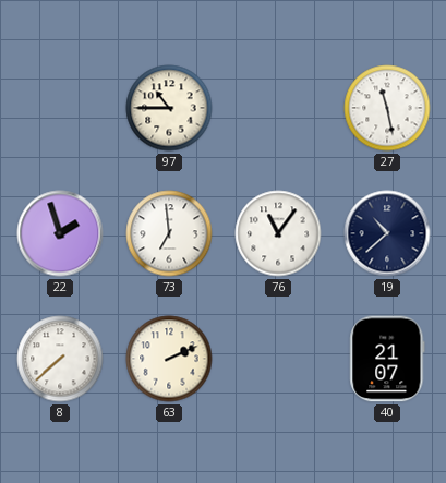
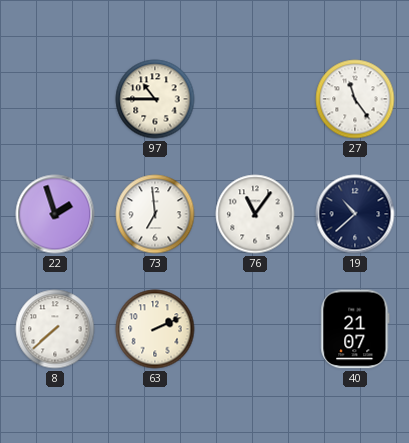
27: 11:28 -> 11:24 (355, 99)
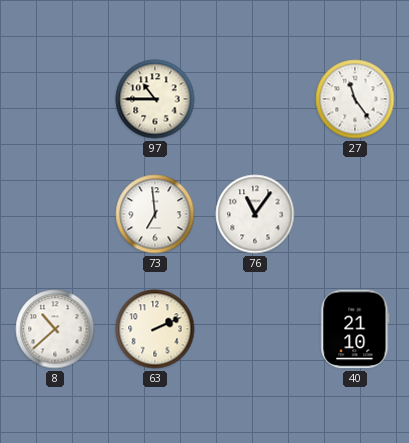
22: 1:57 -> none (55, 214)
19: 10:38 -> none (355, 214)
8: 7:38 -> 10:38 (55, 329)
40: 21:07 -> 21:10 (355, 329)
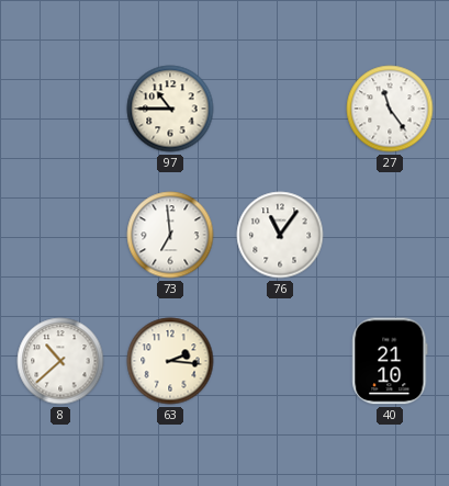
63: 2:11 -> 2:16 (170, 361)
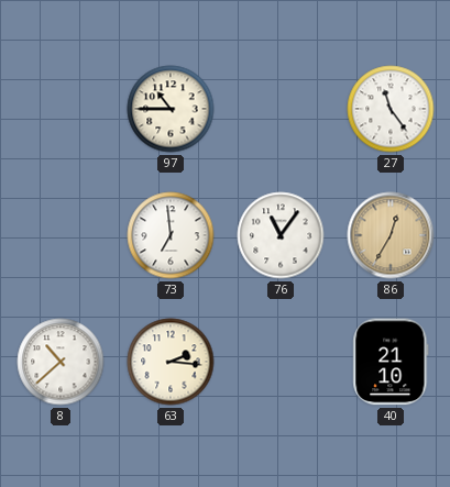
86: none -> 12:35 (391, 235)
